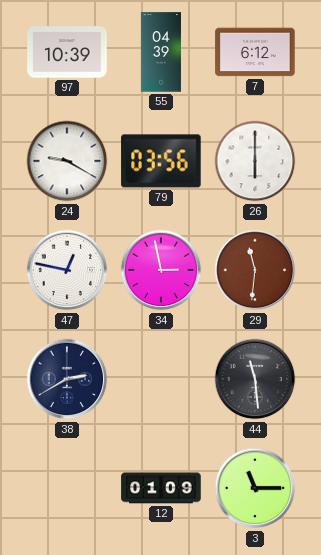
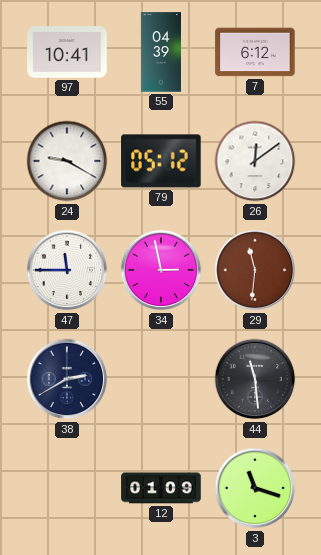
97: 10:39 -> 10:41 (67, 52)
79: 03:56 -> 05:12 (161, 161)
26: 6:00 -> 12:09 (255, 161)
47: 12:47 -> 11:45 (67, 270)
3: 11:15 -> 11:18 (255, 488)
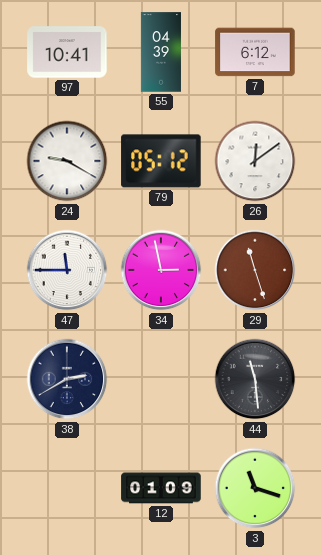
29: 11:31 -> 11:27 (255, 270)
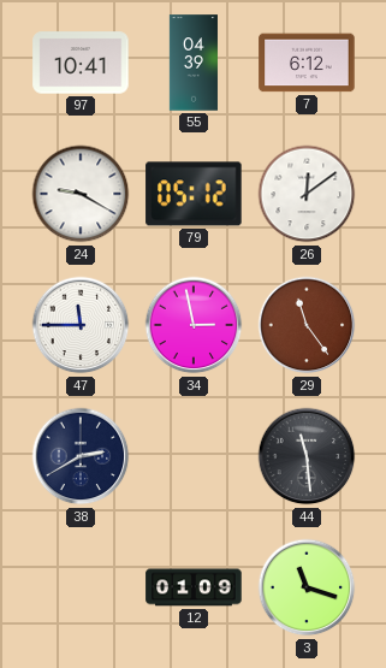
29: 11:27 -> 11:24 (307, 325)
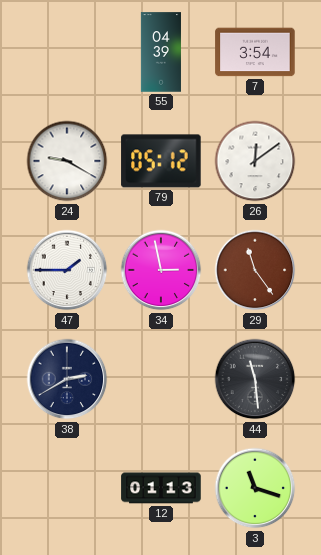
97: 10:41 -> none (81, 63)
7: 6:12 -> 3:54 (255, 52)
47: 11:45 -> 1:45 (67, 270)
12: 01:09 -> 01:13 (161, 488)
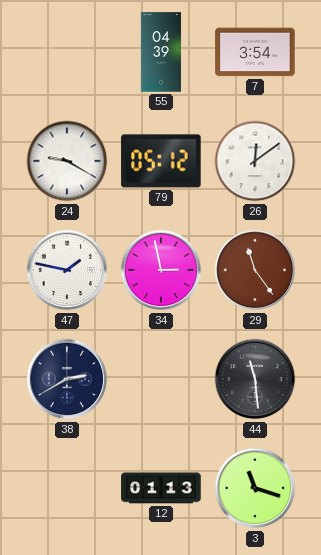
47: 1:45 -> 1:47 (67, 270)
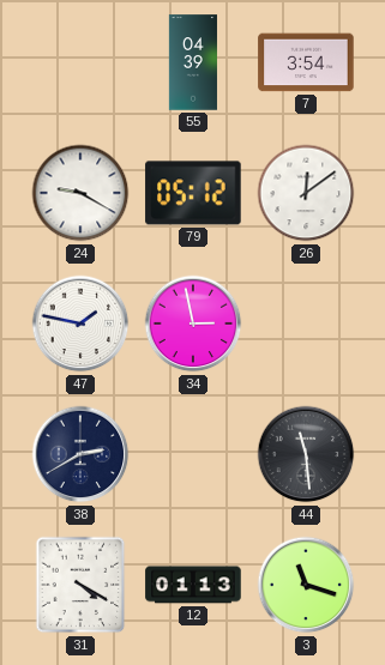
29: 11:24 -> none (255, 270)
31: none -> 4:20 (80, 585)
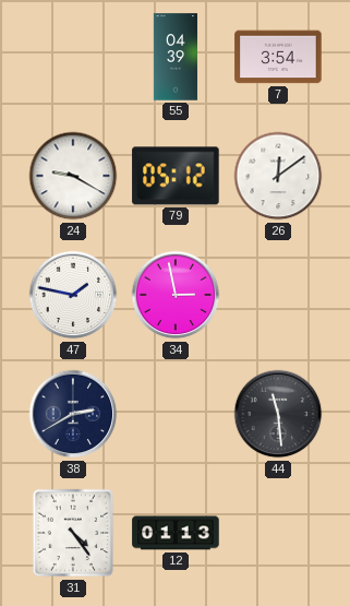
31: 4:20 -> 4:24 (73, 533)
3: 11:18 -> none (306, 585)
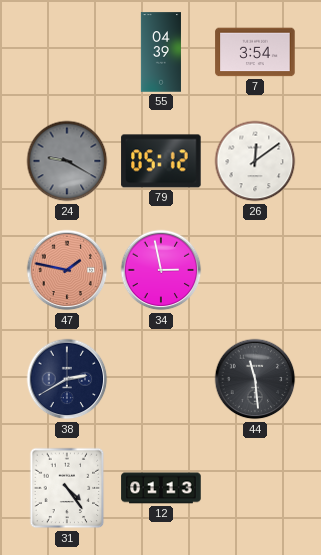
24 dial: white -> grey (67, 161)
47 dial: white -> salmon (67, 270)
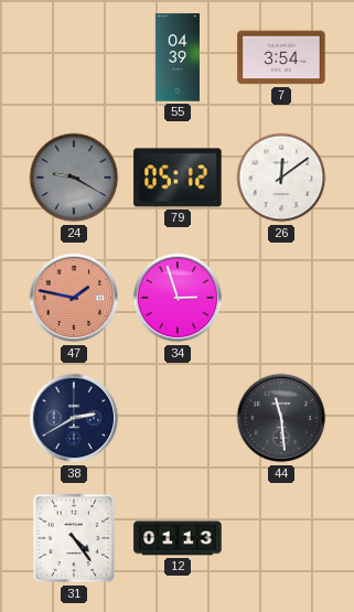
34: 2:58 -> 2:57 (178, 298)
